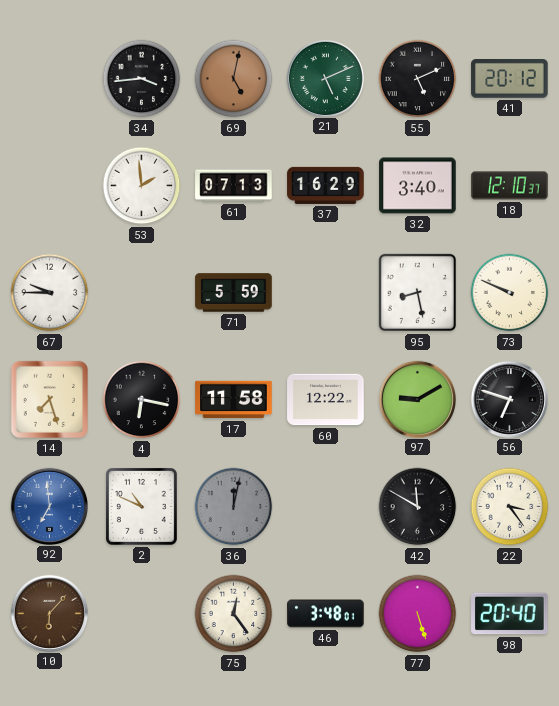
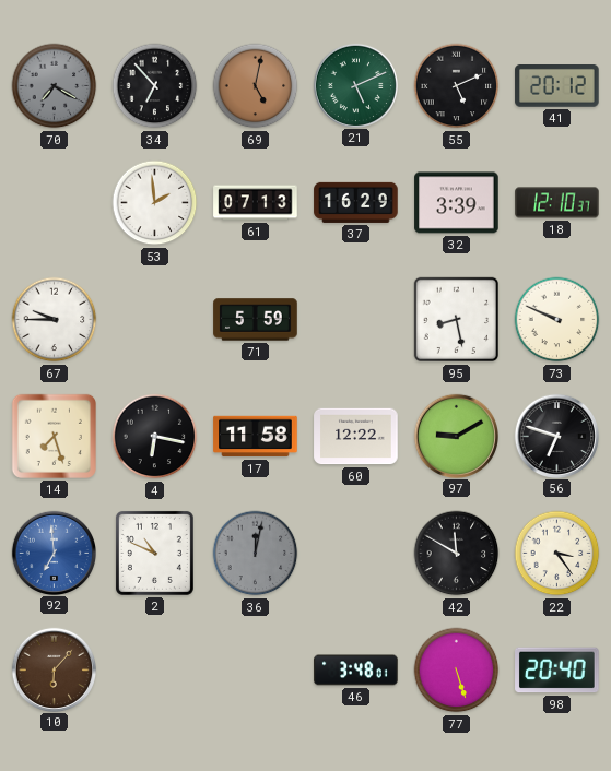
70: none -> 7:20 (55, 86)
34: 3:44 -> 6:53 (155, 86)
32: 3:40 -> 3:39 (457, 203)
75: 12:24 -> none (234, 614)
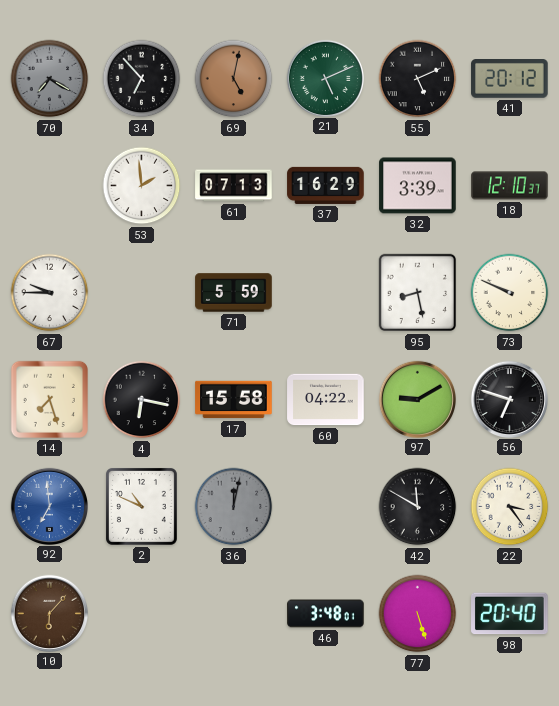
17: 11:58 -> 15:58 (234, 400)
60: 12:22 -> 04:22 (326, 400)
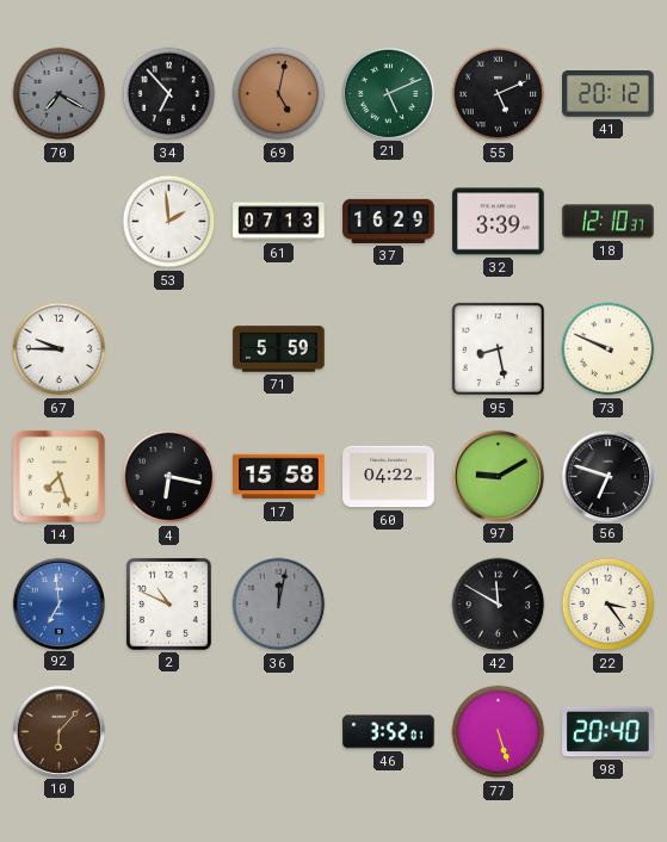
46: 3:48 -> 3:52 (389, 732)
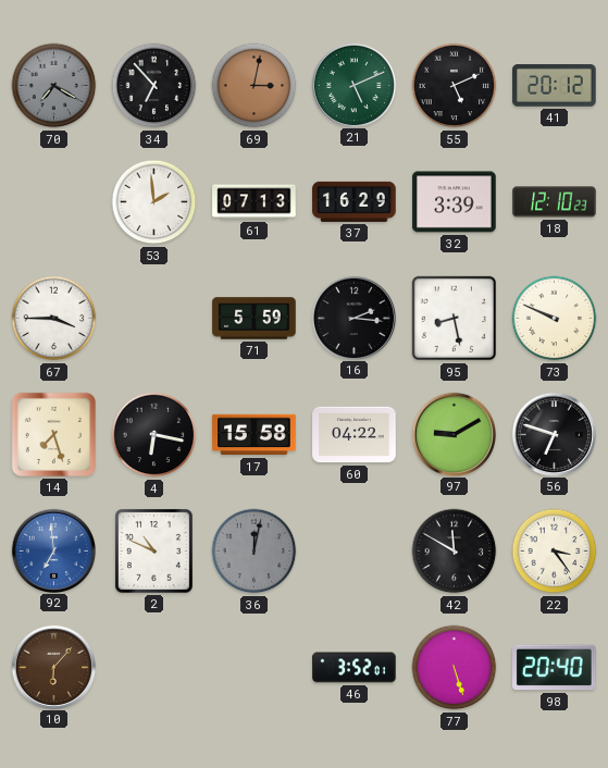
69: 5:02 -> 3:02 (255, 86)
18: 12:10:37 -> 12:10:23 (555, 202)
67: 9:45 -> 3:45 (54, 319)
16: none -> 2:16 (353, 318)
